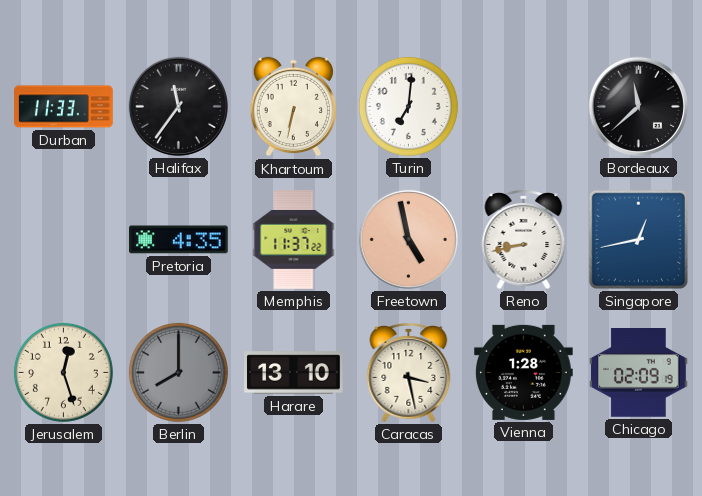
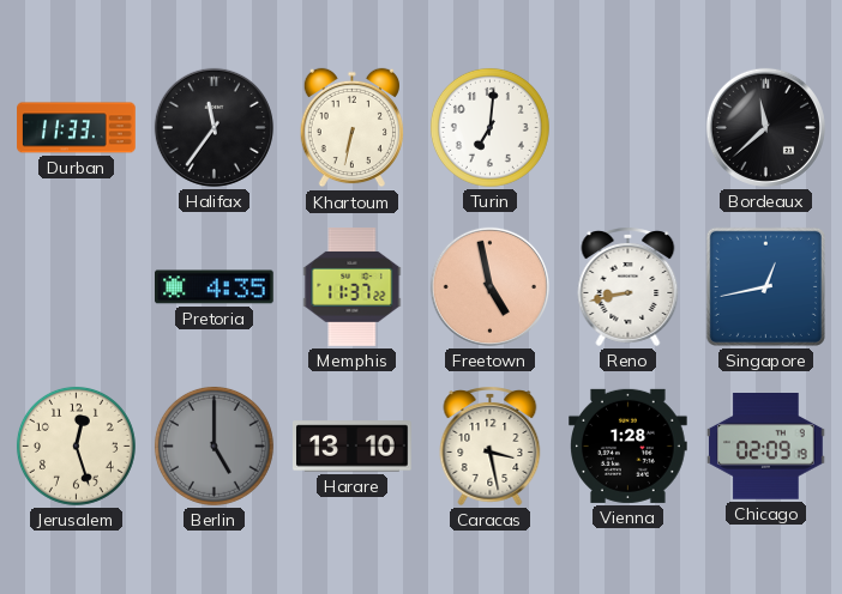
Berlin: 8:00 -> 5:00 (213, 445)
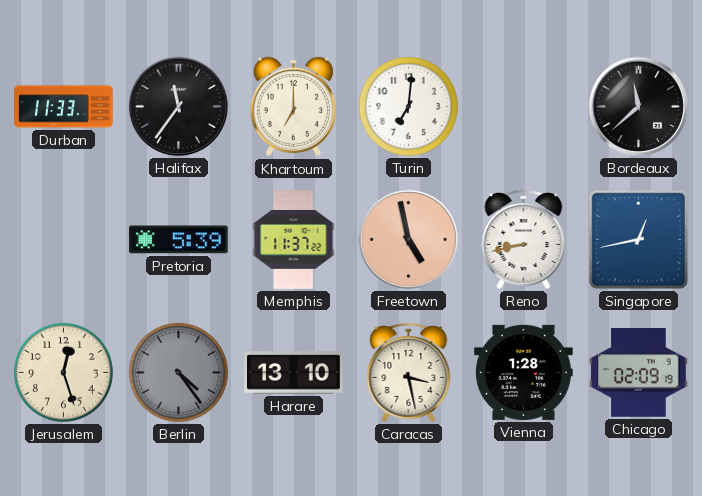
Khartoum: 6:32 -> 7:00 (293, 107)
Pretoria: 4:35 -> 5:39 (179, 240)
Berlin: 5:00 -> 4:24 (178, 372)
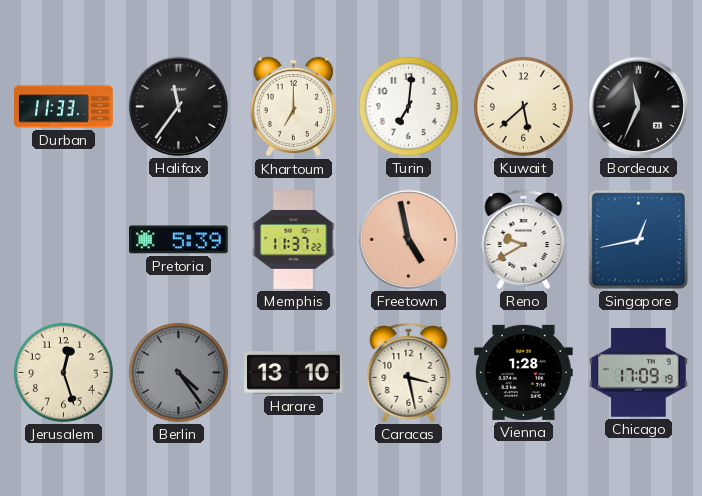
Kuwait: none -> 5:38 (523, 106)
Bordeaux: 11:38 -> 11:34 (638, 106)
Reno: 8:43 -> 9:40 (524, 240)
Chicago: 02:09 -> 17:09 (639, 373)
